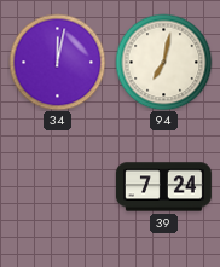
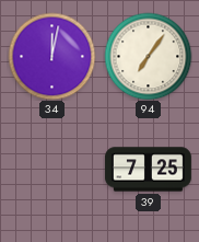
94: 7:02 -> 7:06 (148, 56)
39: 7:24 -> 7:25 (149, 170)
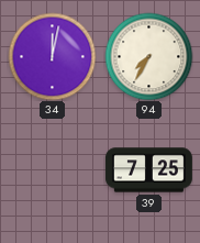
94: 7:06 -> 7:35 (148, 56)
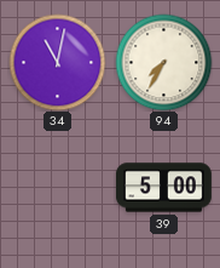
34: 12:02 -> 11:02 (57, 62)
39: 7:25 -> 5:00 (164, 188)
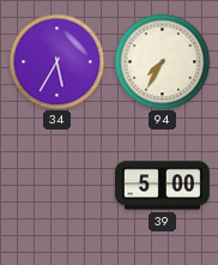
34: 11:02 -> 5:35 (56, 61)
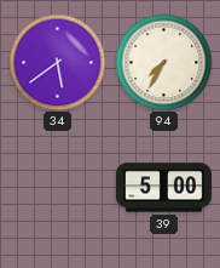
34: 5:35 -> 5:39 (57, 62)
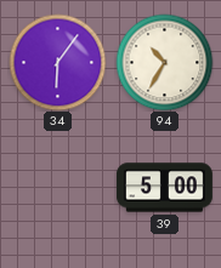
34: 5:39 -> 6:06 (57, 62)
94: 7:35 -> 10:35 (164, 62)
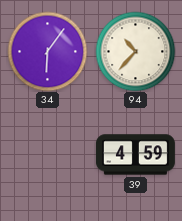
94: 10:35 -> 10:37 (135, 51)
39: 5:00 -> 4:59 (136, 155)
